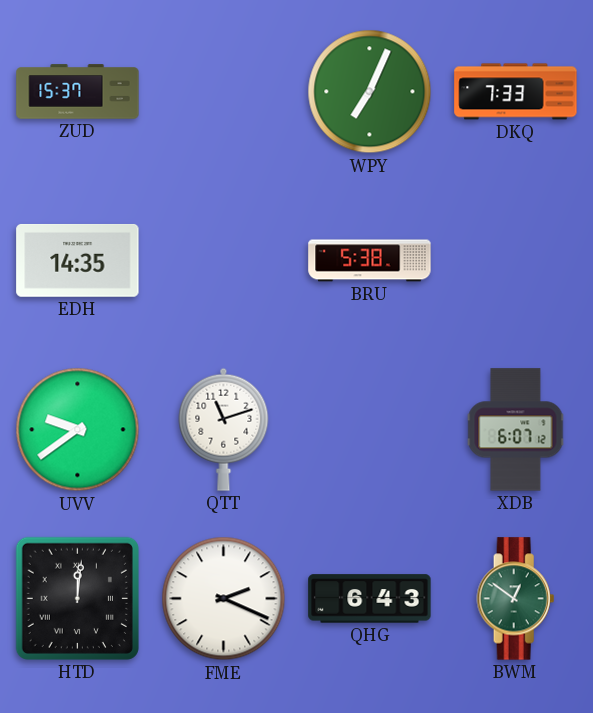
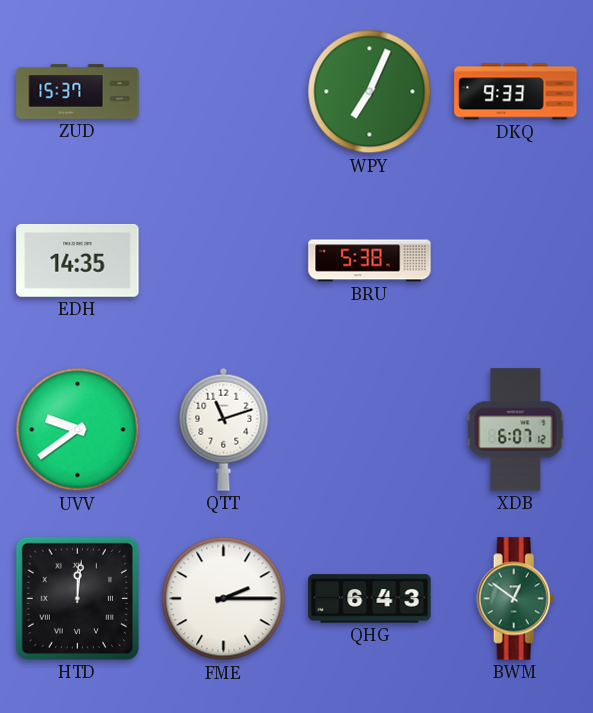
DKQ: 7:33 -> 9:33 (516, 92)
FME: 2:19 -> 2:15 (224, 599)
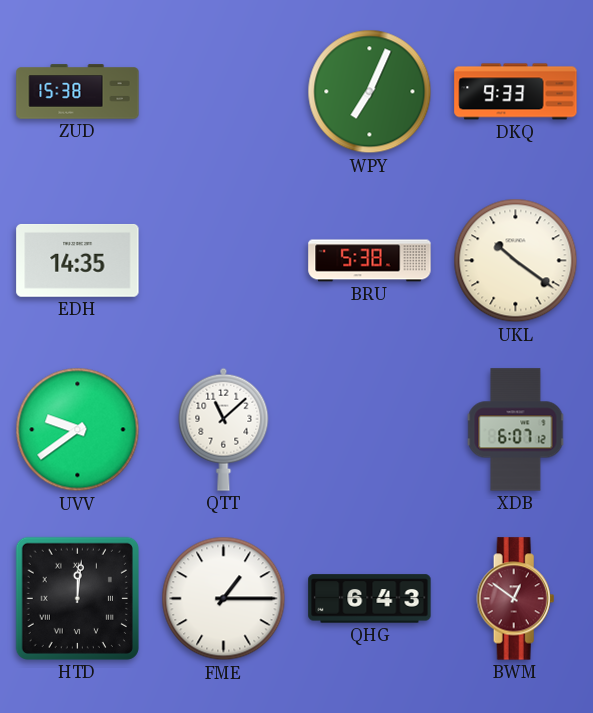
ZUD: 15:37 -> 15:38 (78, 92)
UKL: none -> 10:21 (516, 261)
QTT: 11:12 -> 11:08 (224, 429)
FME: 2:15 -> 1:15 (224, 599)
BWM dial: green -> burgundy (516, 599)
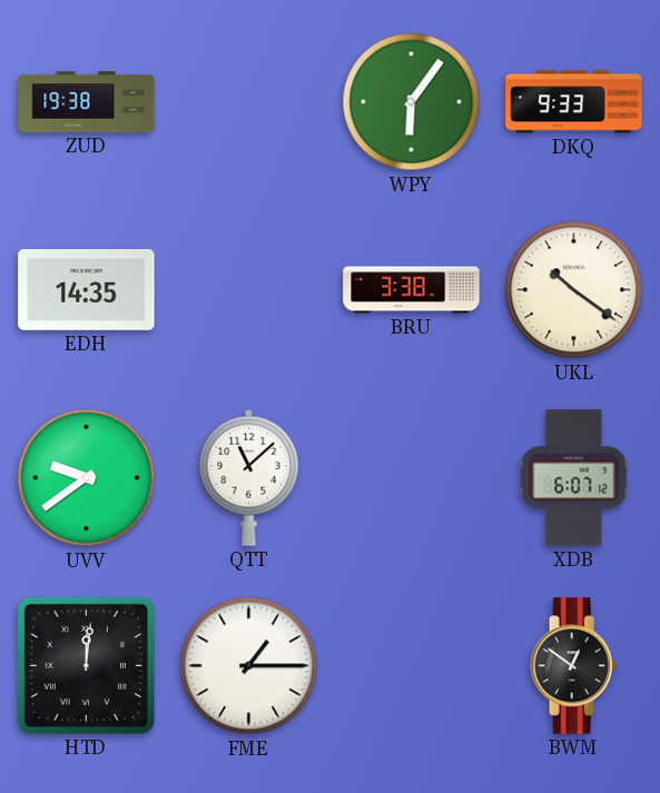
ZUD: 15:38 -> 19:38 (87, 102)
WPY: 7:04 -> 6:06 (412, 102)
BRU: 5:38 -> 3:38 (412, 290)
QHG: 6:43 -> none (370, 599)
BWM dial: burgundy -> black (574, 666)
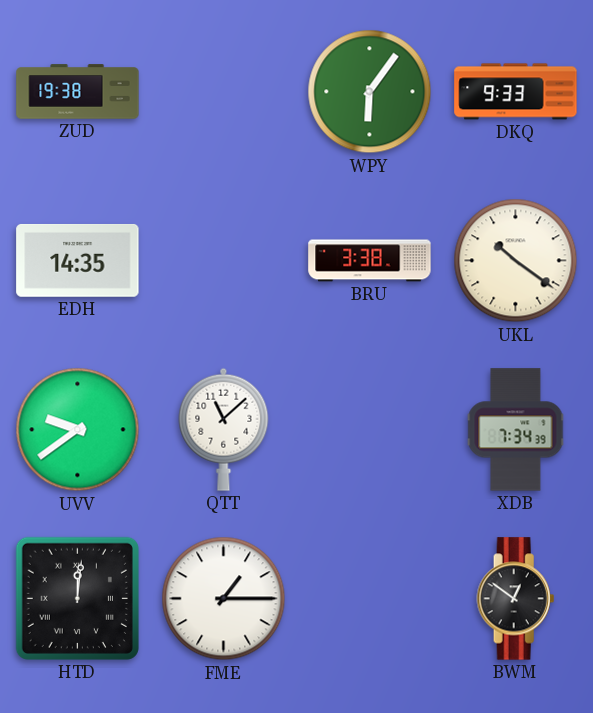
XDB: 6:07 -> 7:34 (516, 430)
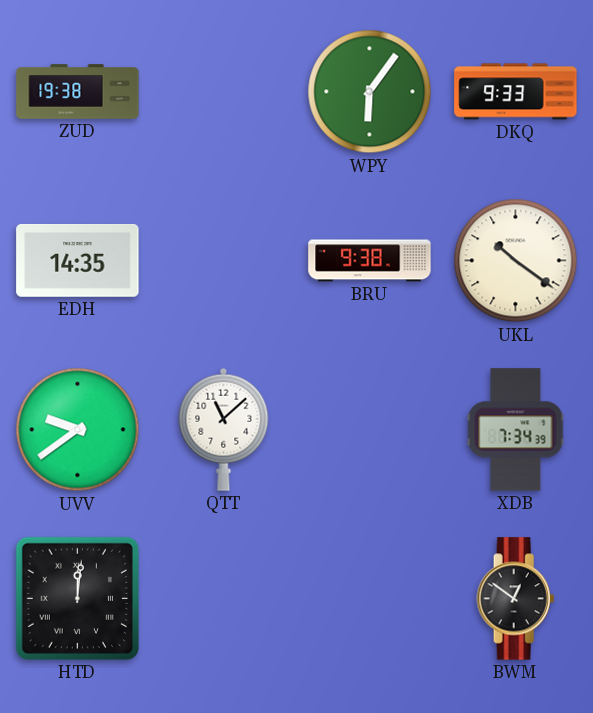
BRU: 3:38 -> 9:38 (370, 261)
FME: 1:15 -> none (224, 599)
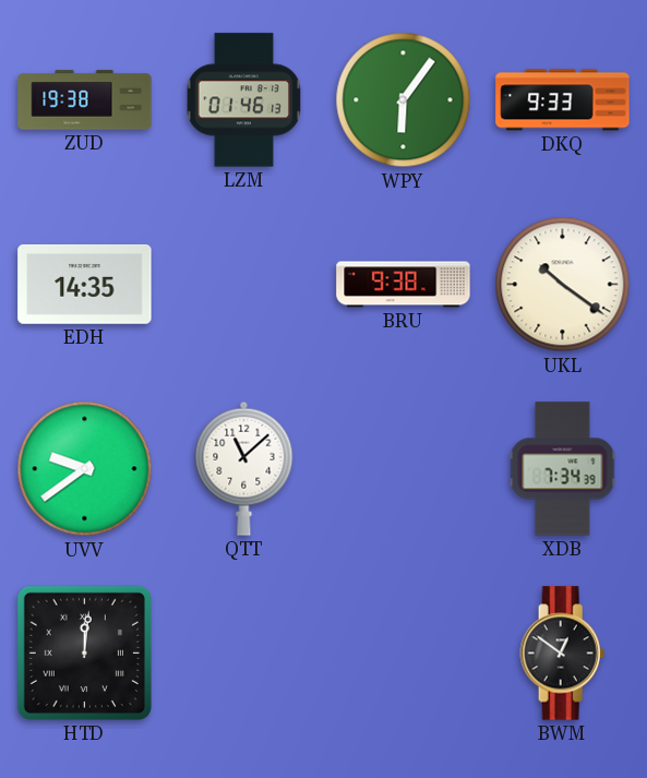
LZM: none -> 01:46 (244, 100)
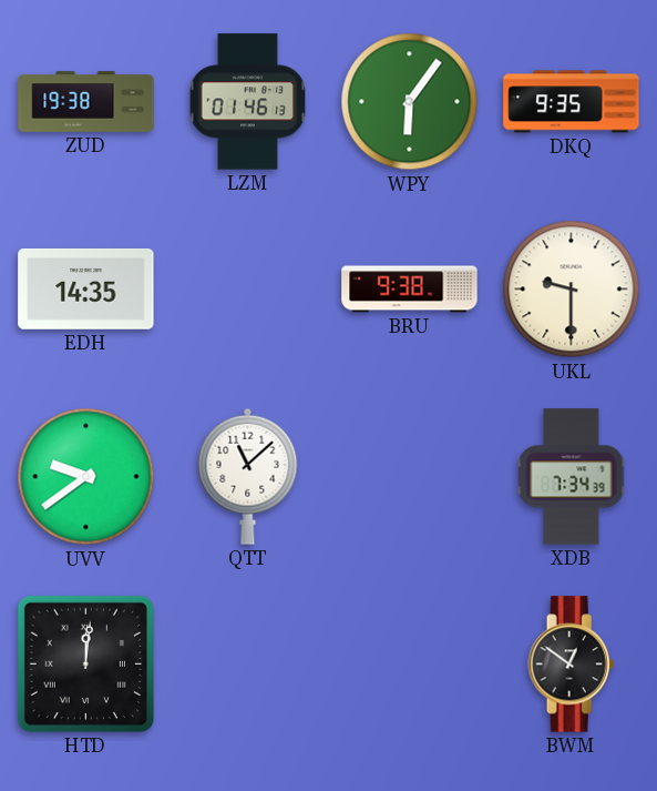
DKQ: 9:33 -> 9:35 (572, 102)
UKL: 10:21 -> 9:30 (572, 290)
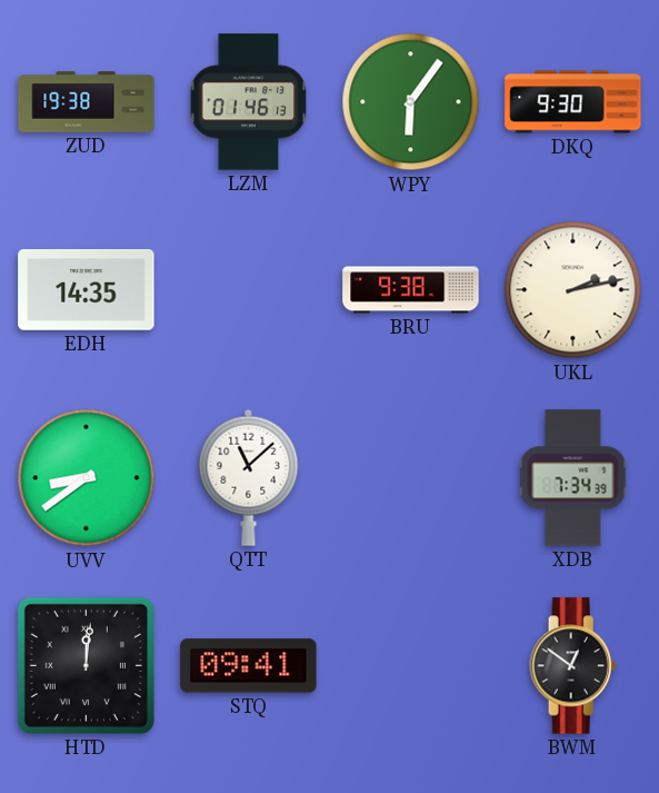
DKQ: 9:35 -> 9:30 (573, 102)
UKL: 9:30 -> 2:13 (573, 290)
UVV: 9:39 -> 8:39 (87, 478)
STQ: none -> 09:41 (249, 666)
